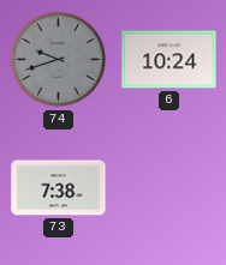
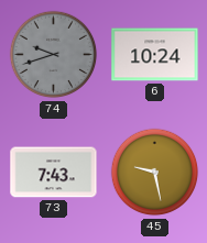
73: 7:38 -> 7:43 (54, 173)
45: none -> 9:28 (155, 173)
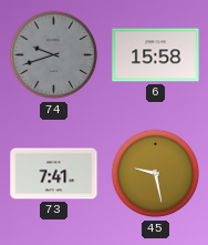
6: 10:24 -> 15:58 (156, 55)
73: 7:43 -> 7:41 (54, 174)
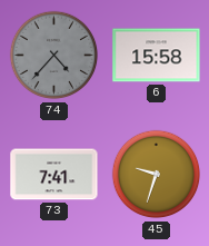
74: 9:42 -> 4:37 (54, 56)
45: 9:28 -> 9:33 (157, 175)
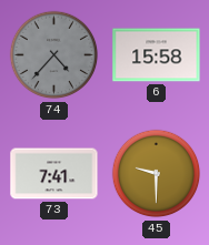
45: 9:33 -> 9:30 (157, 174)
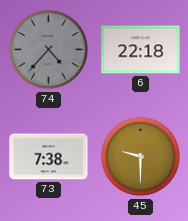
6: 15:58 -> 22:18 (141, 50)
73: 7:41 -> 7:38 (49, 157)
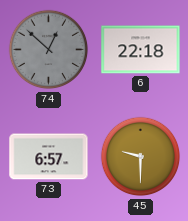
74: 4:37 -> 12:52 (49, 50)
73: 7:38 -> 6:57 (49, 157)
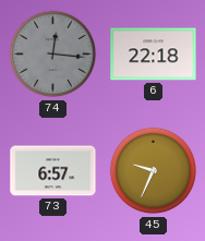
74: 12:52 -> 12:16 (53, 55)
45: 9:30 -> 9:34 (154, 171)
